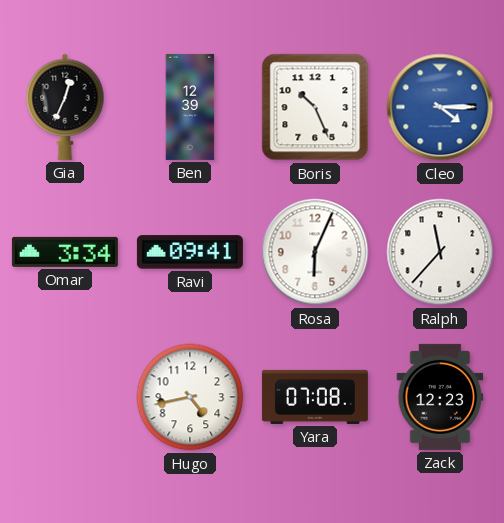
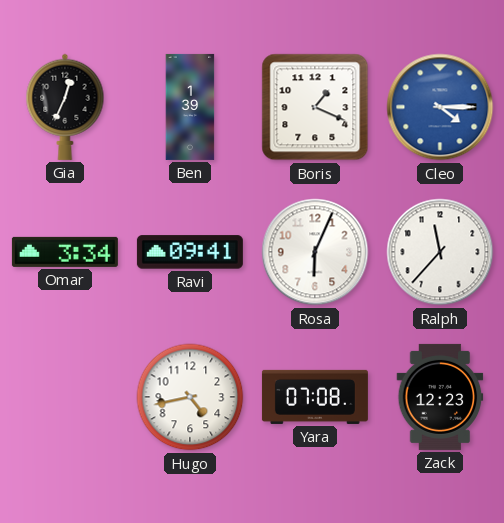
Ben: 12:39 -> 1:39 (190, 107)
Boris: 10:26 -> 1:19 (315, 107)
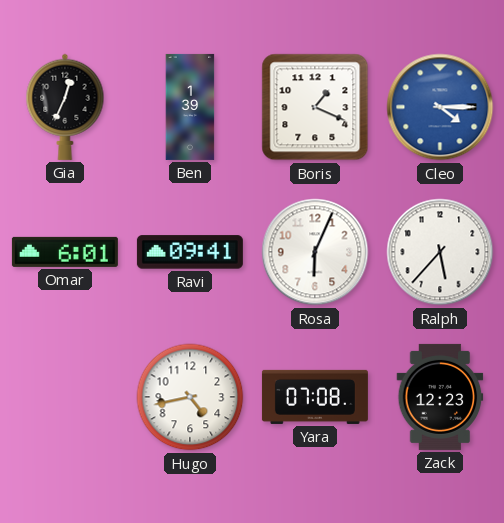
Omar: 3:34 -> 6:01 (65, 252)
Ralph: 11:37 -> 5:37 (440, 252)
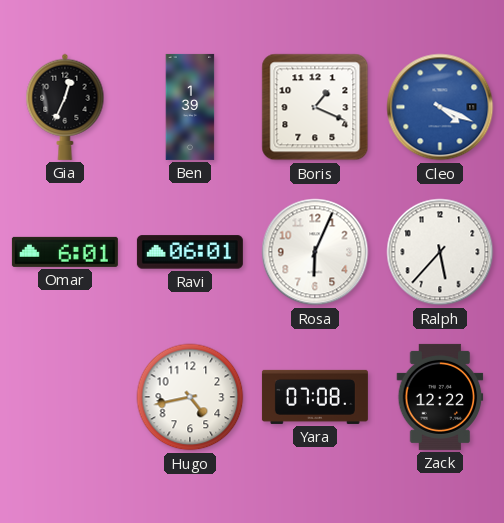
Cleo: 4:15 -> 4:19 (440, 107)
Ravi: 09:41 -> 06:01 (190, 252)
Zack: 12:23 -> 12:22 (440, 397)
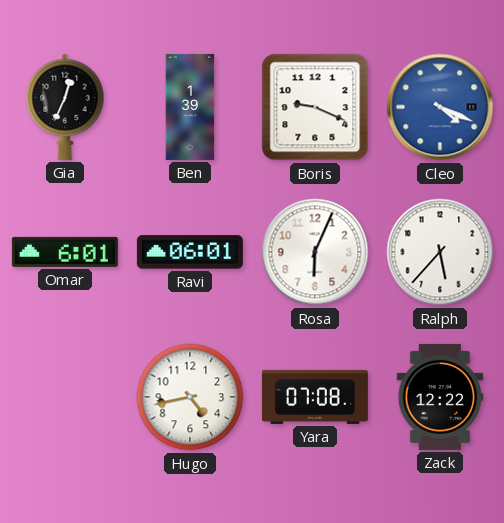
Boris: 1:19 -> 9:19 (315, 107)
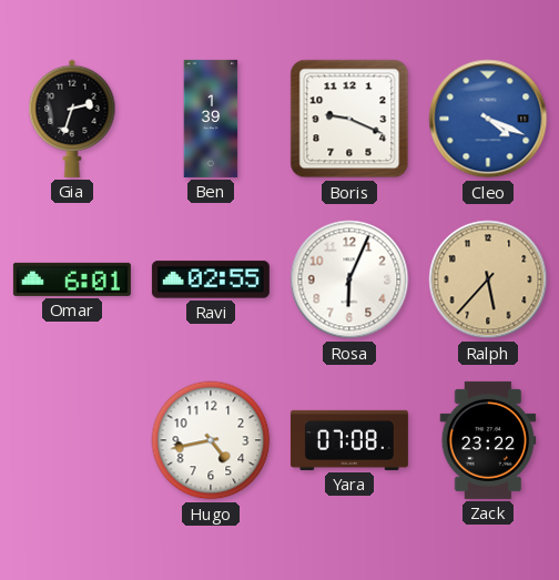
Gia: 12:34 -> 2:33 (72, 119)
Ravi: 06:01 -> 02:55 (211, 279)
Ralph dial: white -> champagne (488, 279)
Zack: 12:22 -> 23:22 (488, 440)
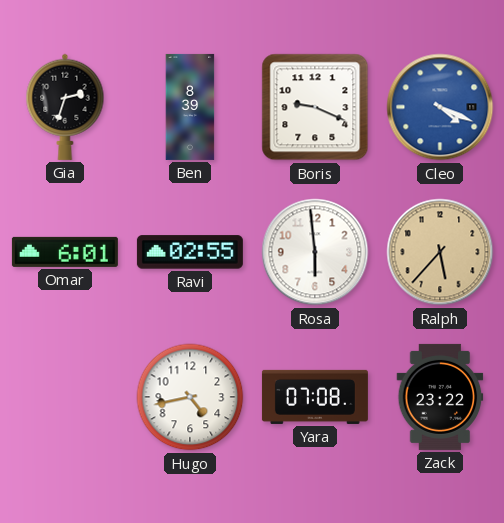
Ben: 1:39 -> 8:39 (190, 107)
Rosa: 6:04 -> 5:59 (315, 252)
